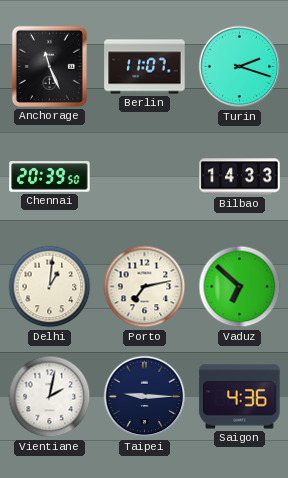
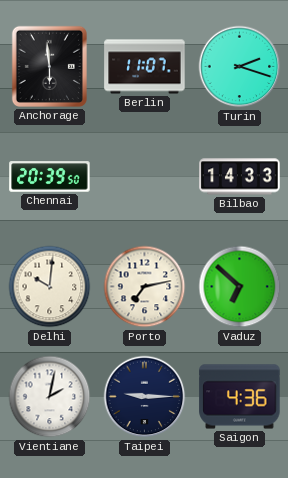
Anchorage: 11:26 -> 5:59 (49, 66)
Delhi: 1:01 -> 10:01 (50, 287)
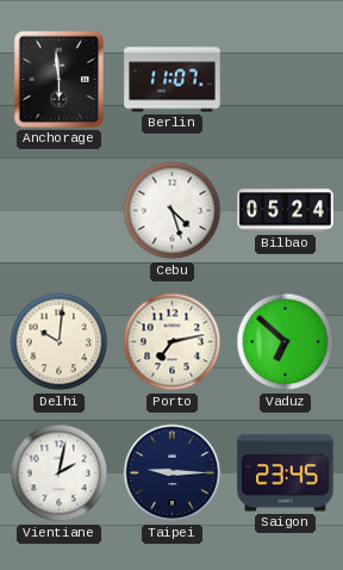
Turin: 2:18 -> none (240, 67)
Chennai: 20:39 -> none (50, 177)
Cebu: none -> 4:27 (173, 211)
Bilbao: 14:33 -> 05:24 (286, 211)
Saigon: 4:36 -> 23:45 (286, 473)
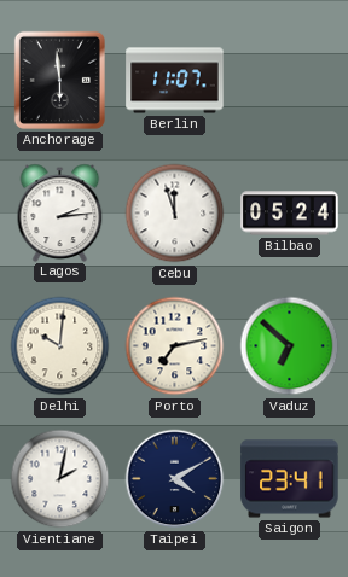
Lagos: none -> 2:14 (60, 212)
Cebu: 4:27 -> 11:57 (175, 214)
Taipei: 9:15 -> 4:10 (175, 479)
Saigon: 23:45 -> 23:41 (290, 479)
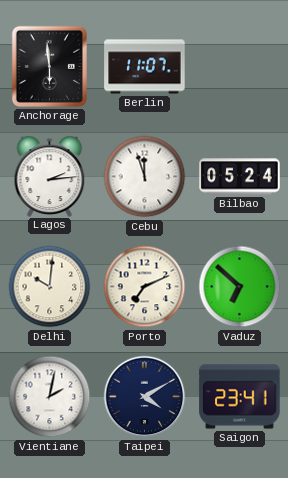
Porto: 7:13 -> 7:11 (145, 287)
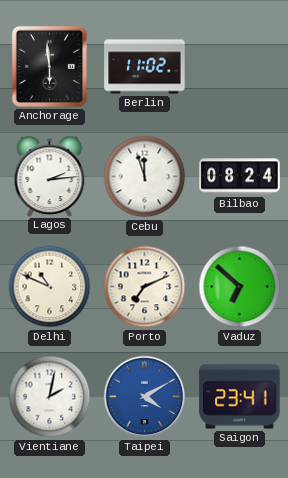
Berlin: 11:07 -> 11:02 (145, 67)
Bilbao: 05:24 -> 08:24 (240, 177)
Delhi: 10:01 -> 10:49 (50, 287)
Taipei dial: navy -> blue (145, 397)
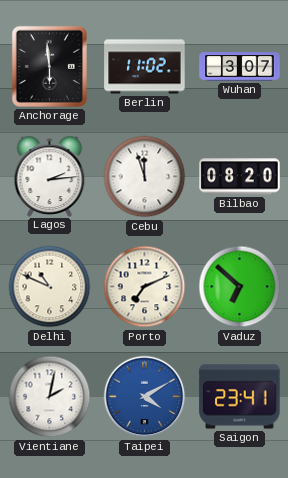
Wuhan: none -> 3:07 (240, 67)
Bilbao: 08:24 -> 08:20 (240, 177)
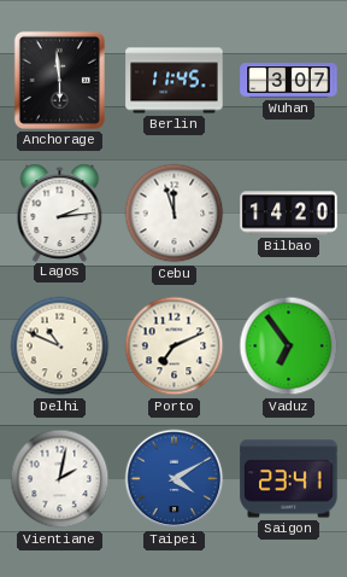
Berlin: 11:02 -> 11:45 (175, 81)
Bilbao: 08:20 -> 14:20 (289, 214)
Vaduz: 6:52 -> 6:54 (289, 346)
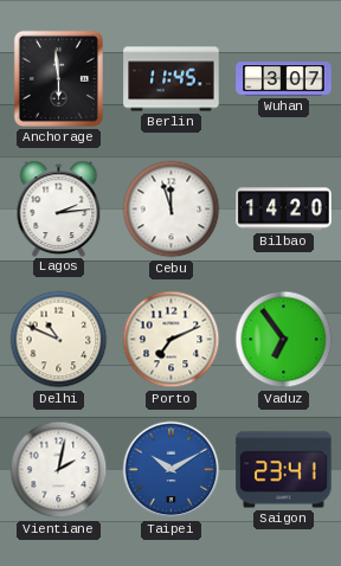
Taipei: 4:10 -> 10:10 (172, 470)
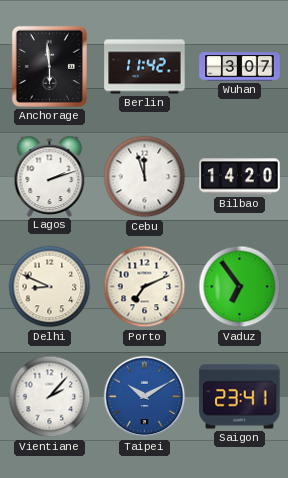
Berlin: 11:45 -> 11:42 (145, 67)
Lagos: 2:14 -> 2:12 (50, 176)
Delhi: 10:49 -> 8:49 (50, 287)
Vientiane: 2:02 -> 2:07 (50, 397)
